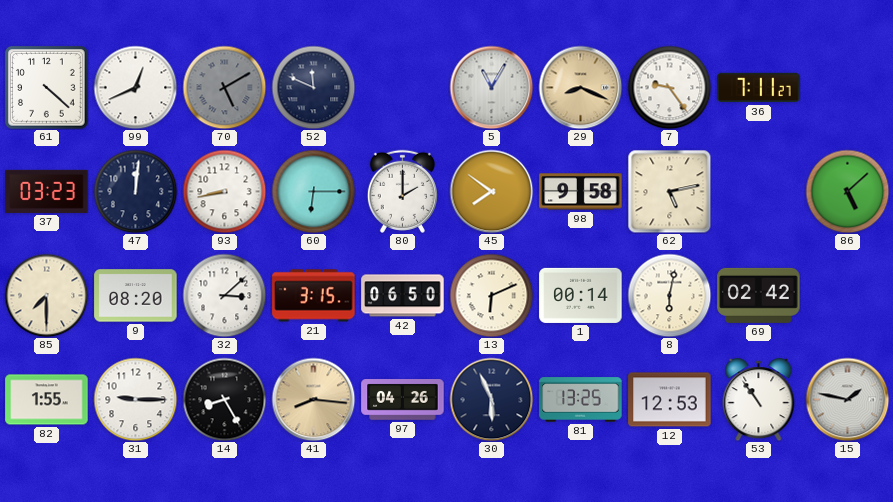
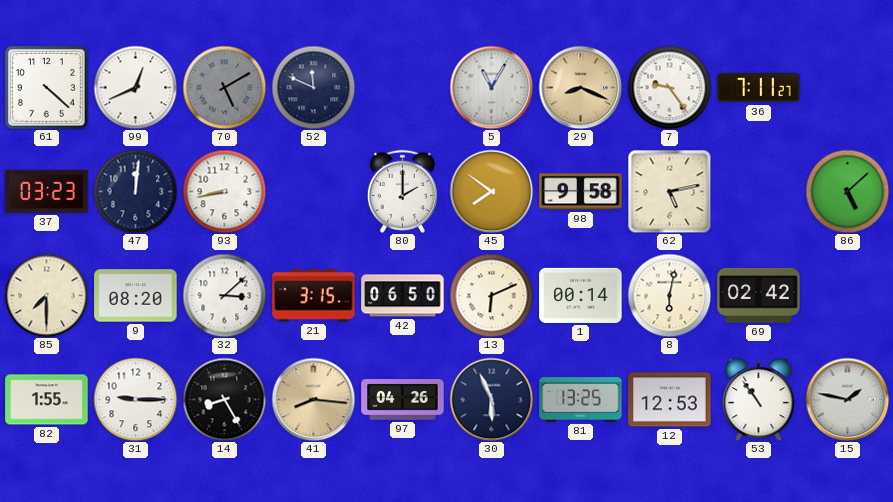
60: 6:15 -> none (313, 191)
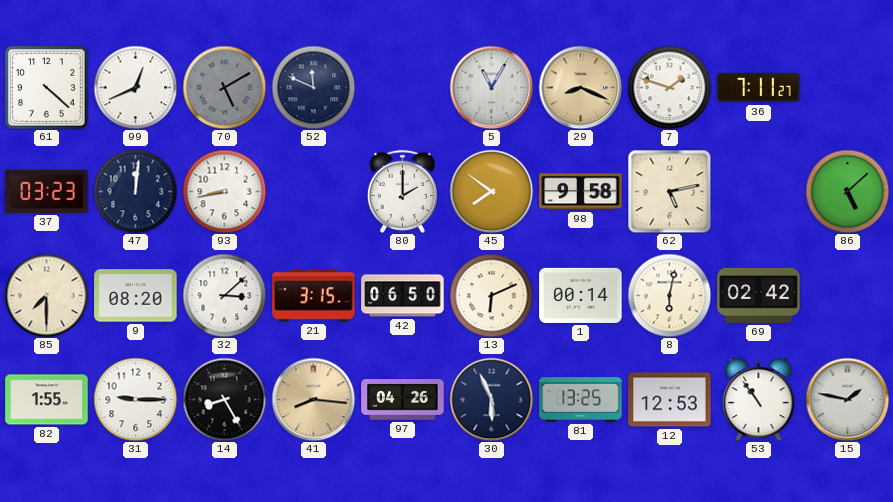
7: 9:24 -> 1:48 (669, 87)
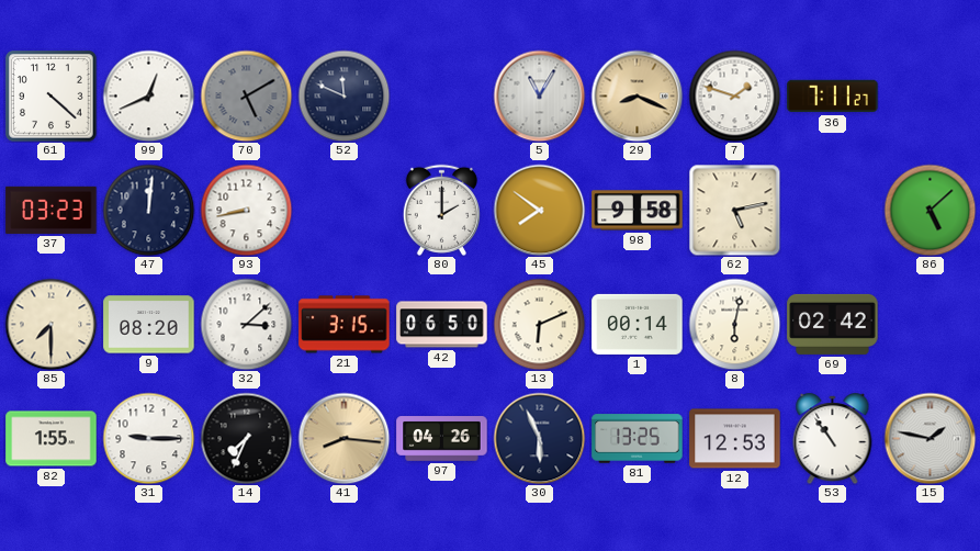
14: 8:25 -> 7:34 (246, 438)
